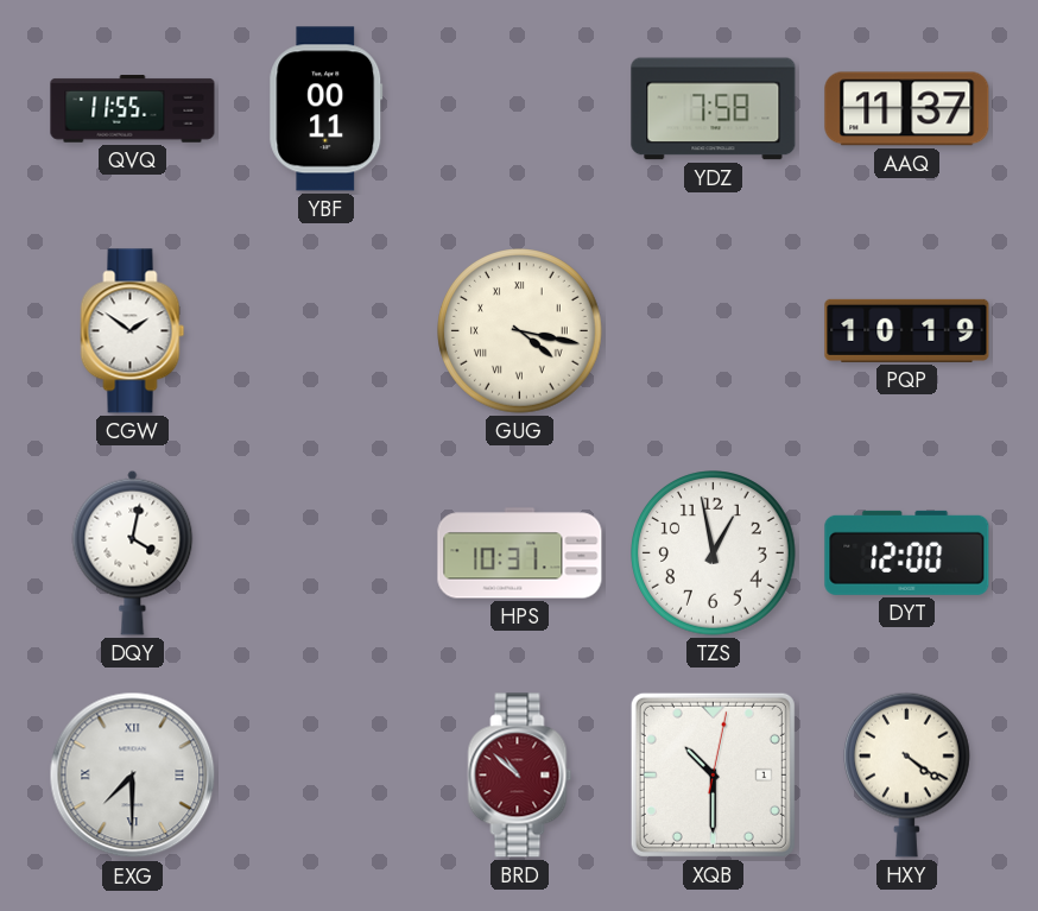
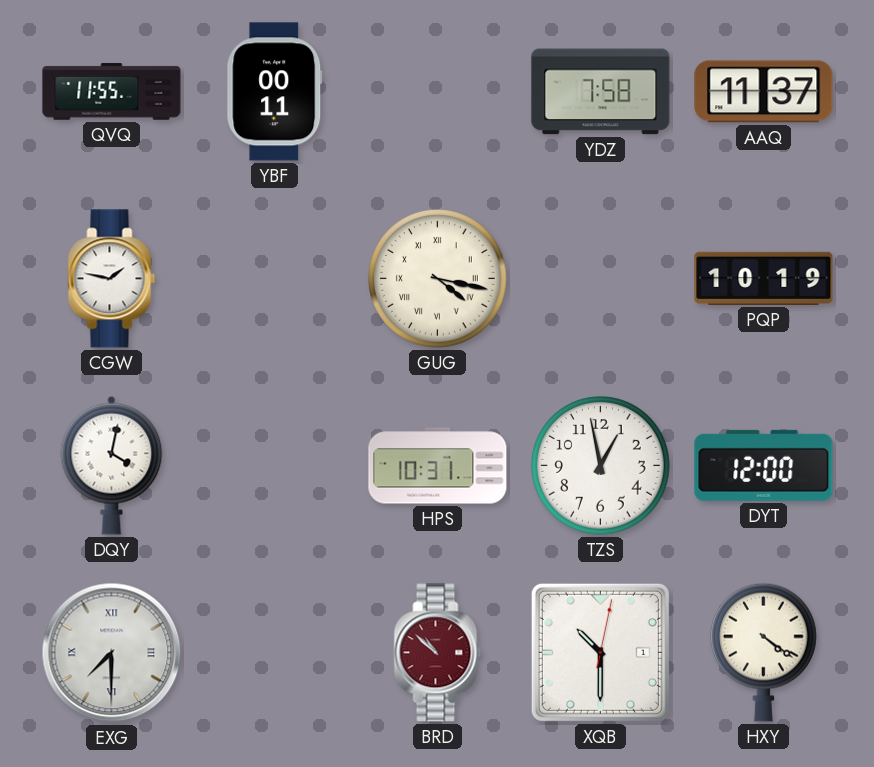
CGW: 1:51 -> 1:47 (112, 279)
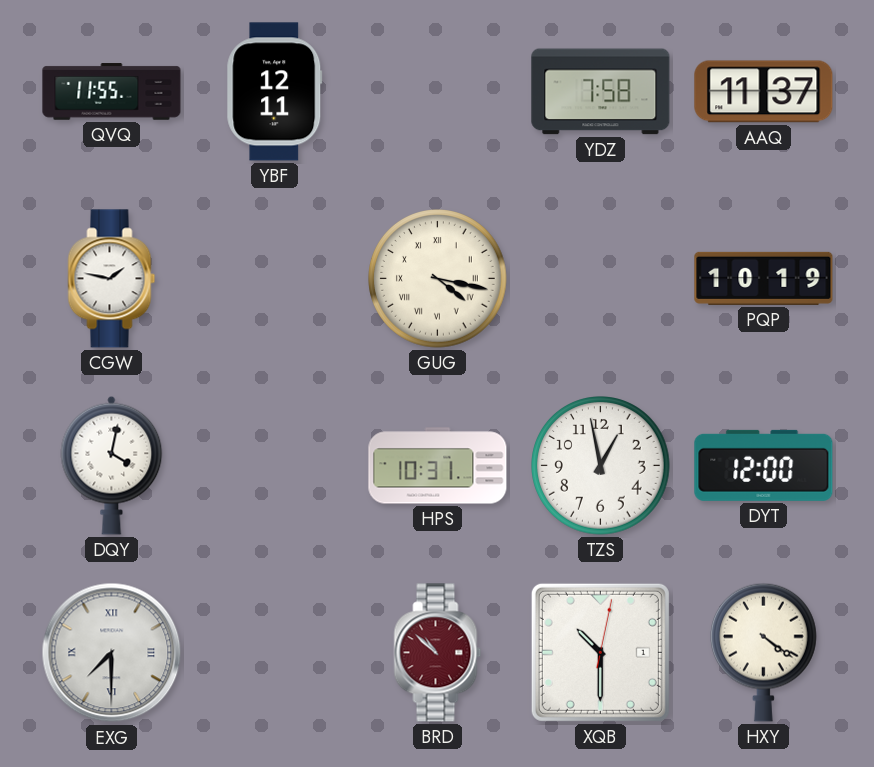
YBF: 00:11 -> 12:11 (275, 92)
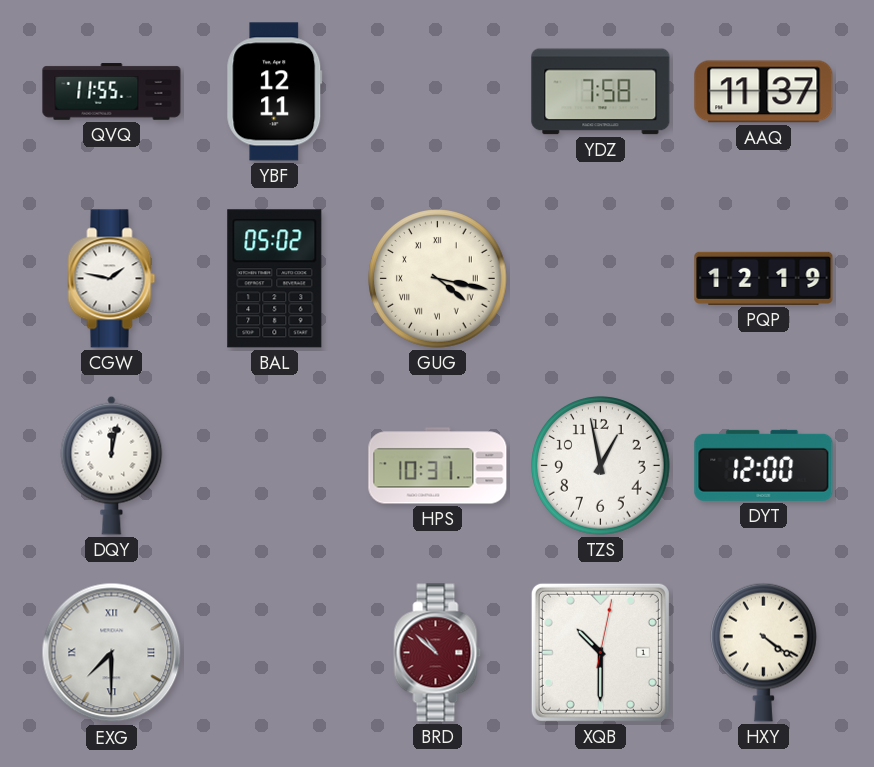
BAL: none -> 05:02 (275, 279)
PQP: 10:19 -> 12:19 (764, 278)
DQY: 4:02 -> 12:02 (112, 465)
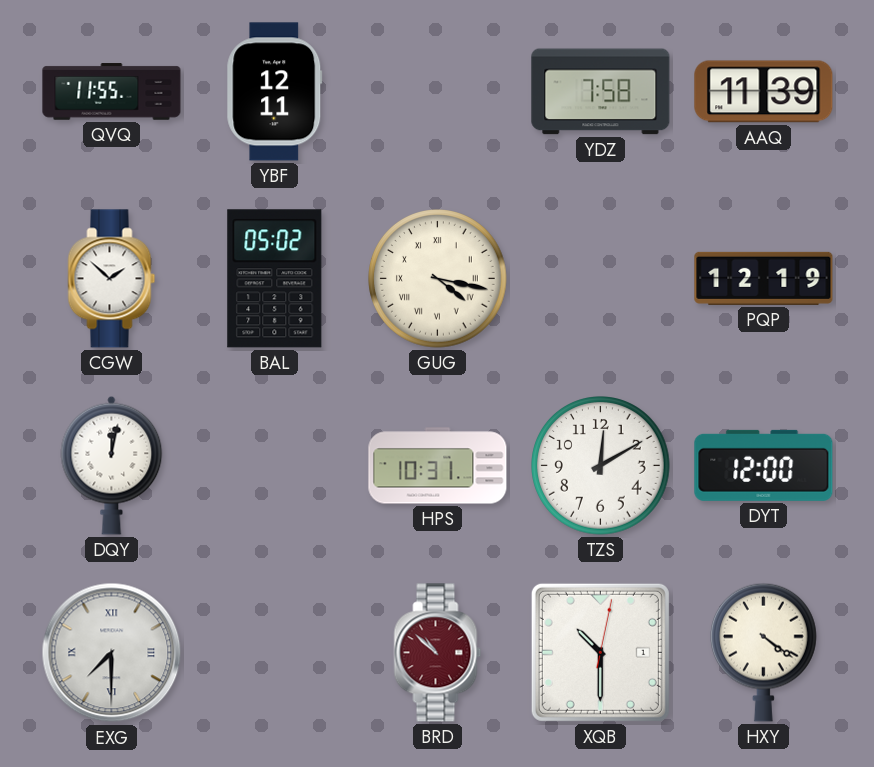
AAQ: 11:37 -> 11:39 (764, 92)
CGW: 1:47 -> 1:52 (112, 279)
TZS: 12:58 -> 12:10 (601, 466)
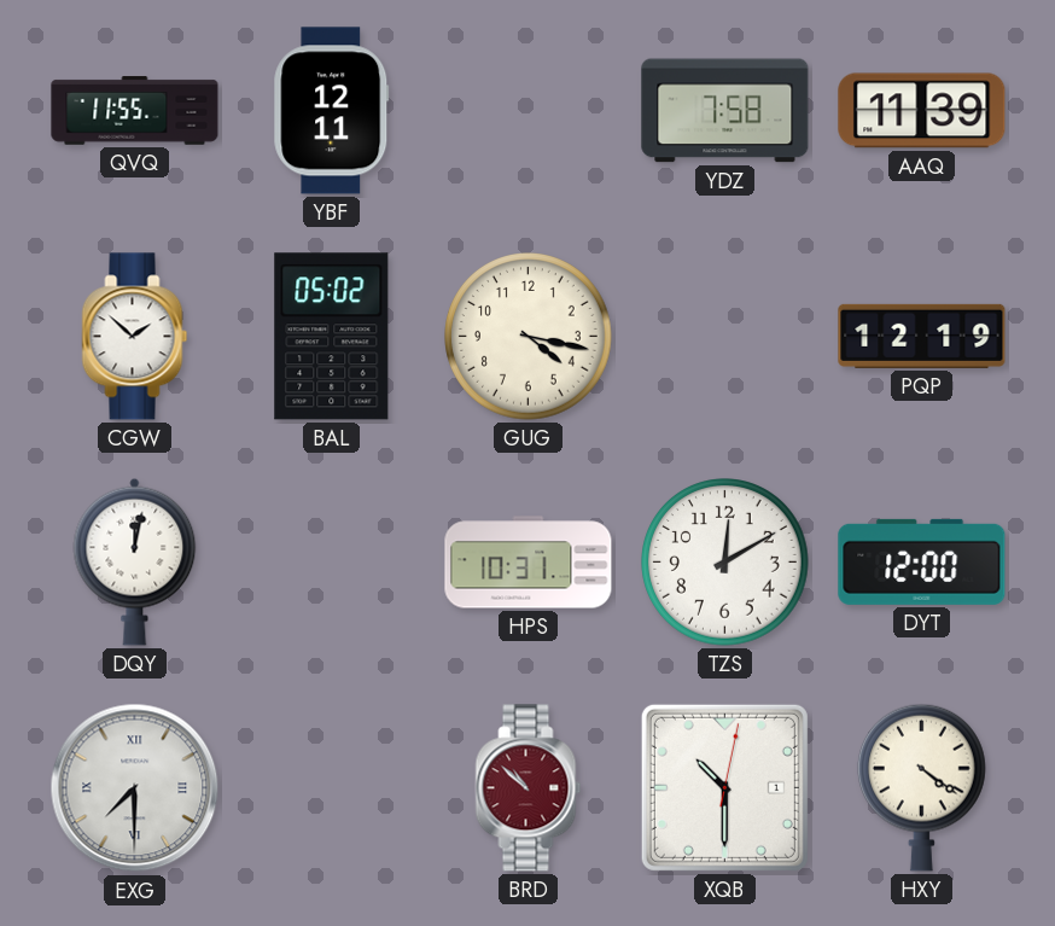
GUG numerals: Roman -> Arabic (529, 337)
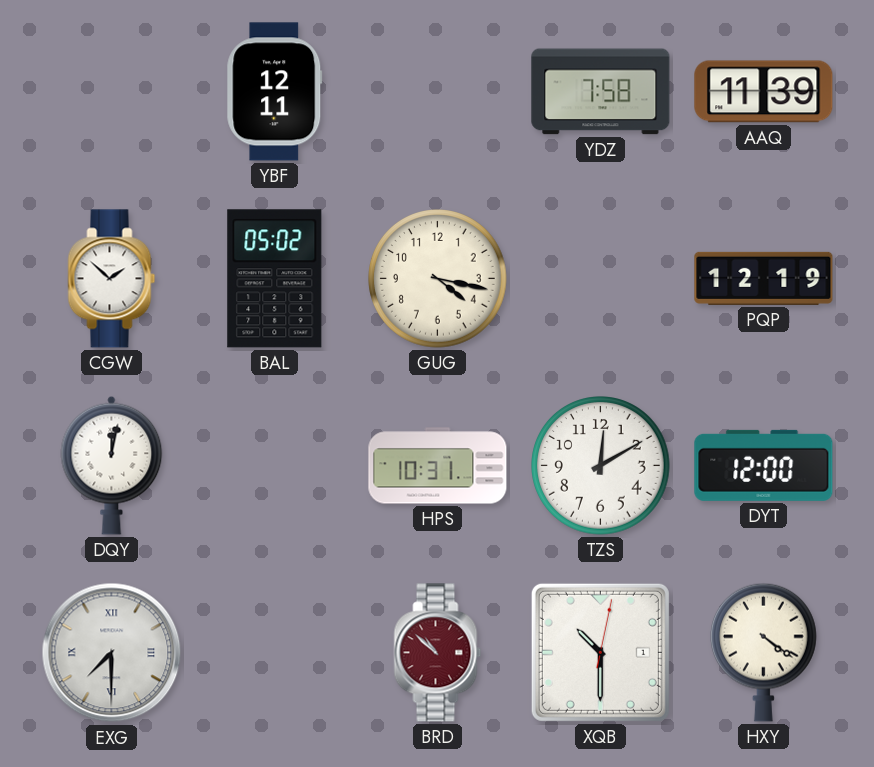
QVQ: 11:55 -> none (135, 111)
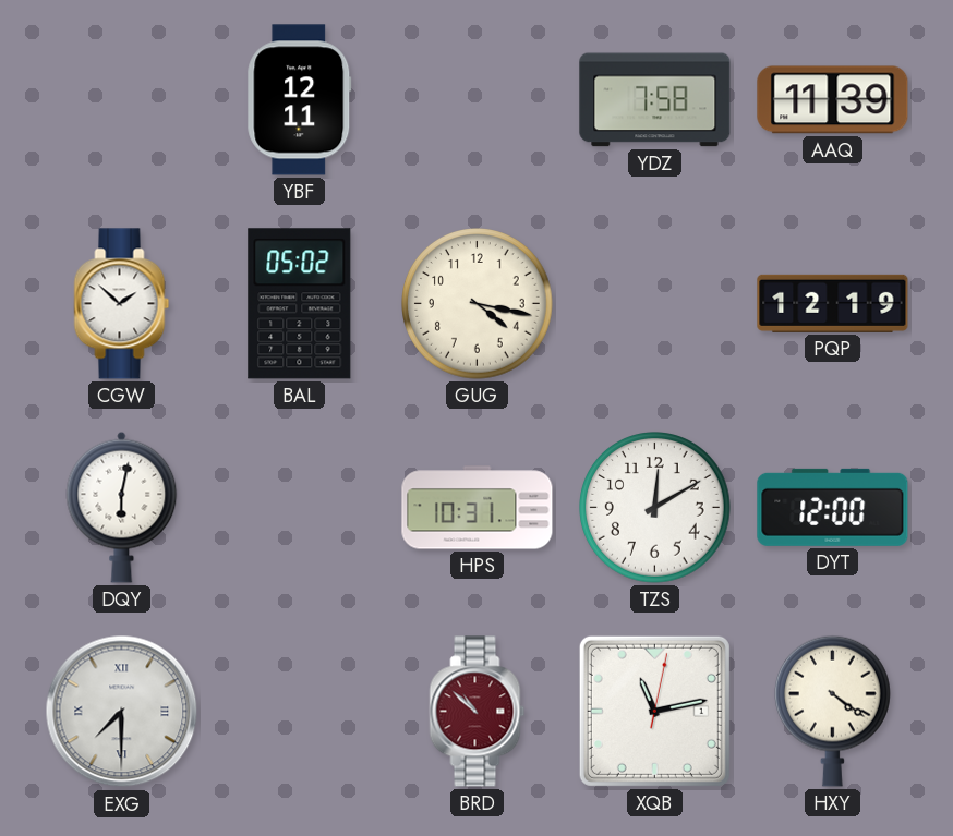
DQY: 12:02 -> 6:02 (122, 507)
XQB: 10:30 -> 11:13 (654, 711)
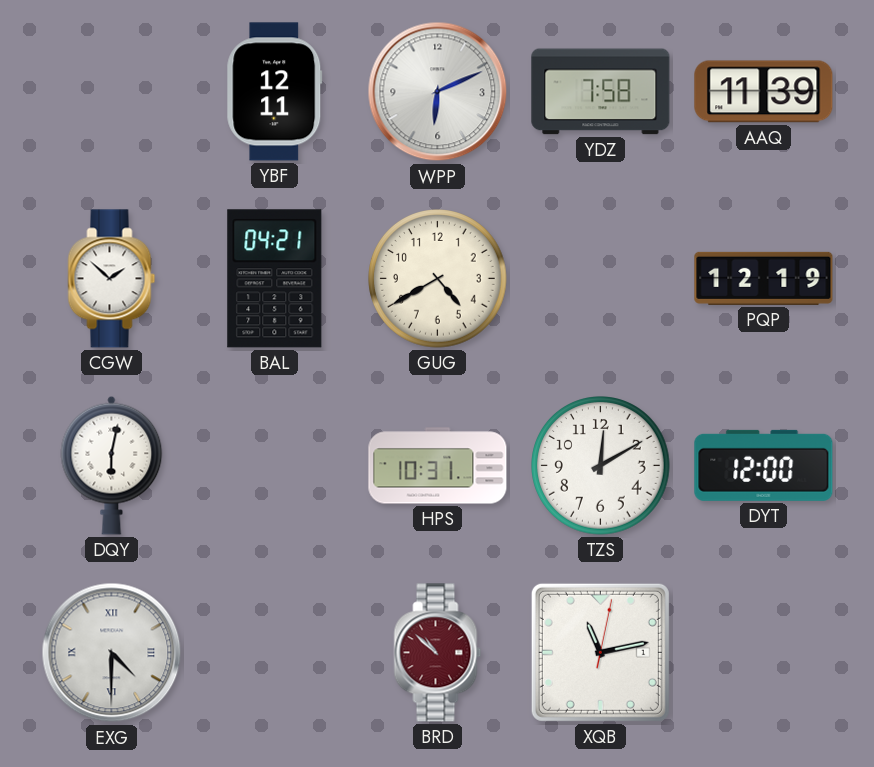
WPP: none -> 6:11 (438, 92)
BAL: 05:02 -> 04:21 (275, 279)
GUG: 4:17 -> 4:40 (438, 279)
EXG: 7:30 -> 4:30 (112, 653)
HXY: 4:21 -> none (833, 711)
